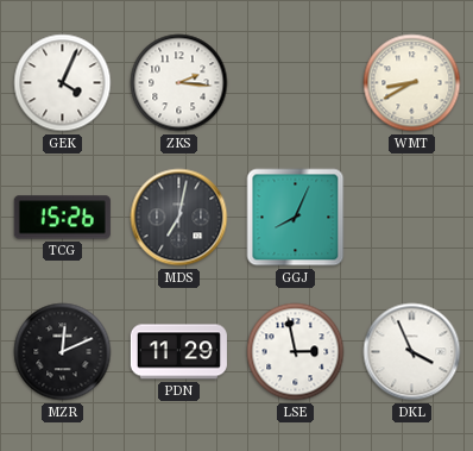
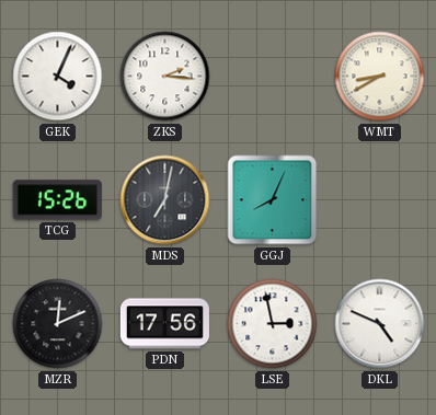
PDN: 11:29 -> 17:56 (164, 324)
DKL: 3:56 -> 4:49 (380, 324)
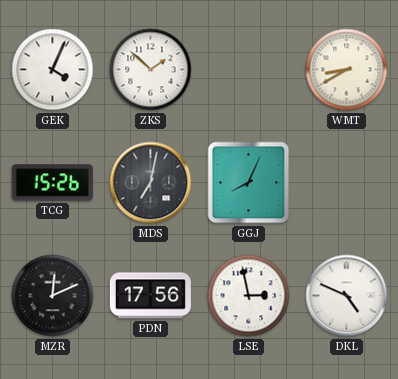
ZKS: 2:16 -> 1:52 (151, 70)
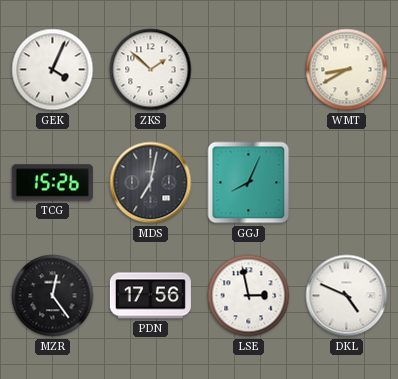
MZR: 12:11 -> 12:24 (53, 296)
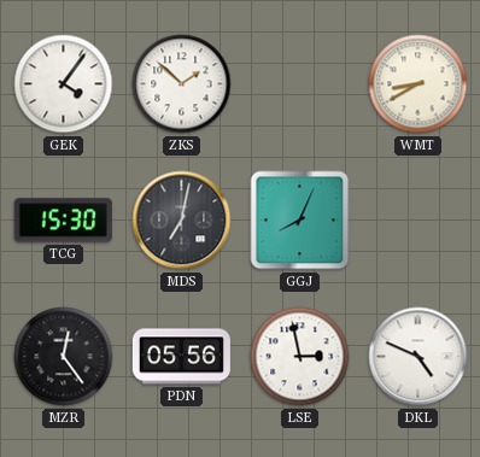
GEK: 4:04 -> 4:06 (64, 84)
TCG: 15:26 -> 15:30 (63, 221)
PDN: 17:56 -> 05:56 (181, 357)
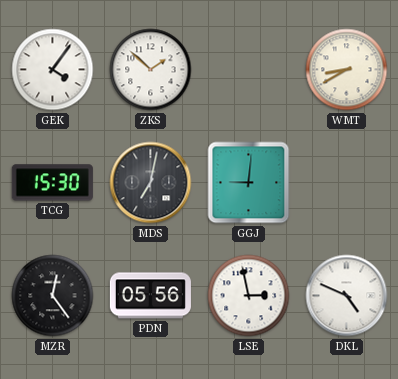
GGJ: 8:04 -> 9:01 (249, 183)
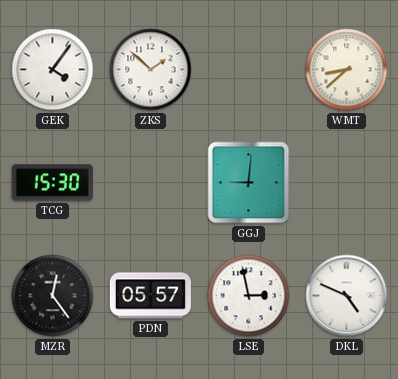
WMT: 8:40 -> 8:38 (347, 70)
MDS: 7:02 -> none (151, 183)
PDN: 05:56 -> 05:57 (150, 296)
